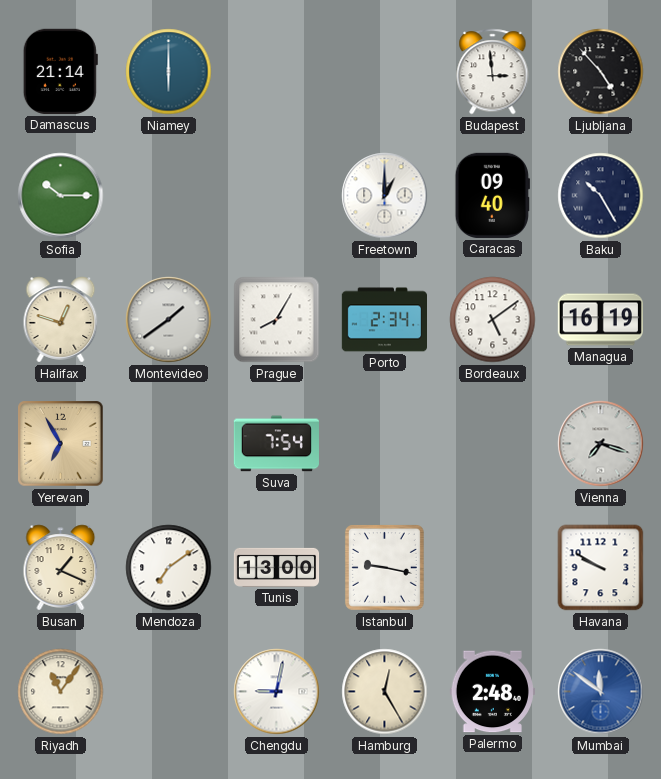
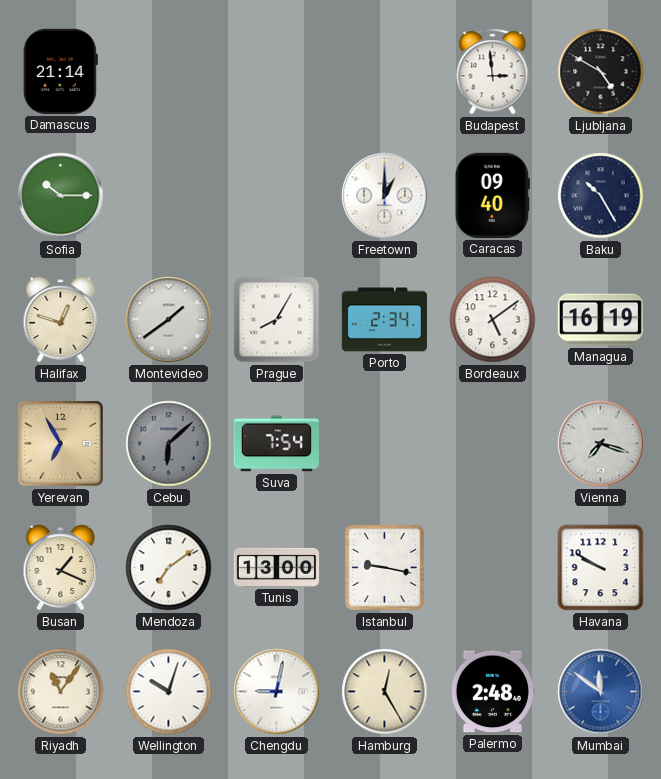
Niamey: 6:00 -> none (169, 72)
Ljubljana: 4:53 -> 4:50 (601, 72)
Cebu: none -> 6:08 (169, 444)
Wellington: none -> 10:03 (169, 692)
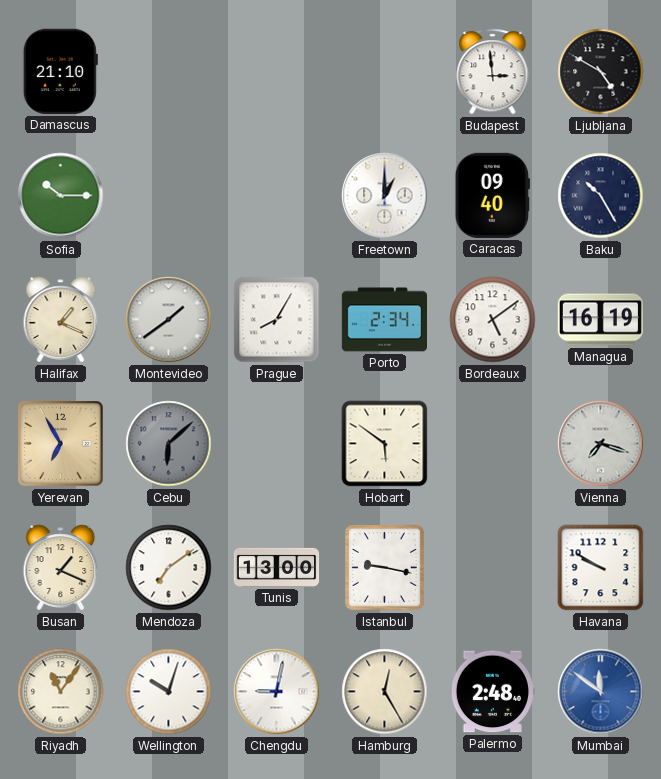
Damascus: 21:14 -> 21:10 (60, 71)
Halifax: 12:48 -> 1:19 (61, 320)
Suva: 7:54 -> none (276, 444)
Hobart: none -> 5:51 (385, 444)
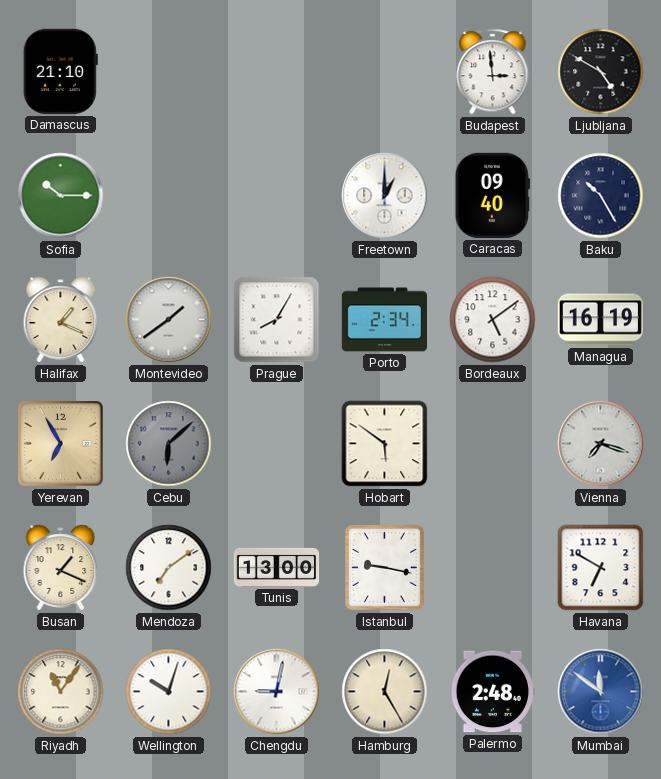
Havana: 9:50 -> 6:50 (601, 568)
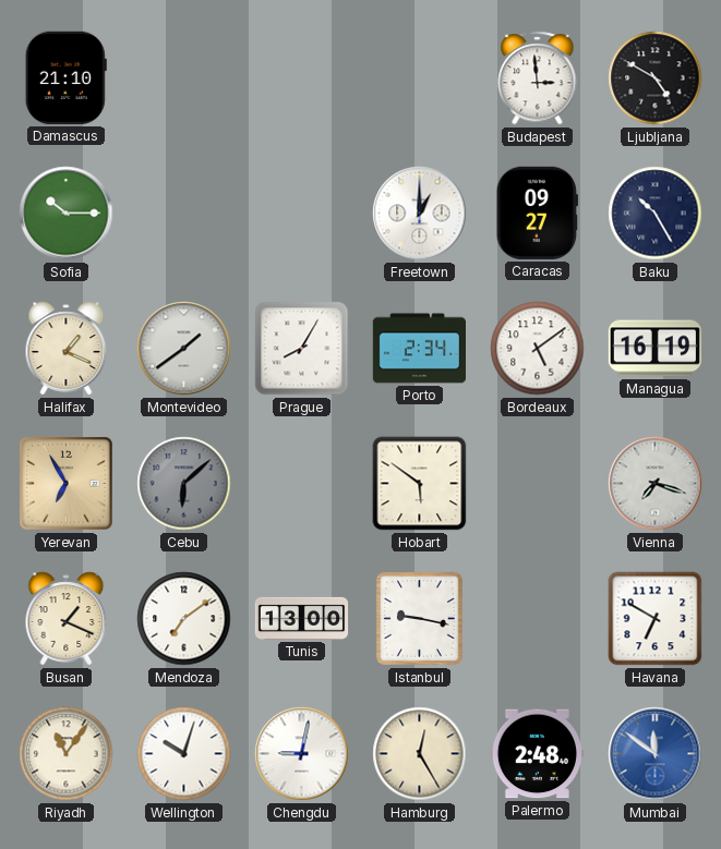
Caracas: 09:40 -> 09:27 (537, 213)
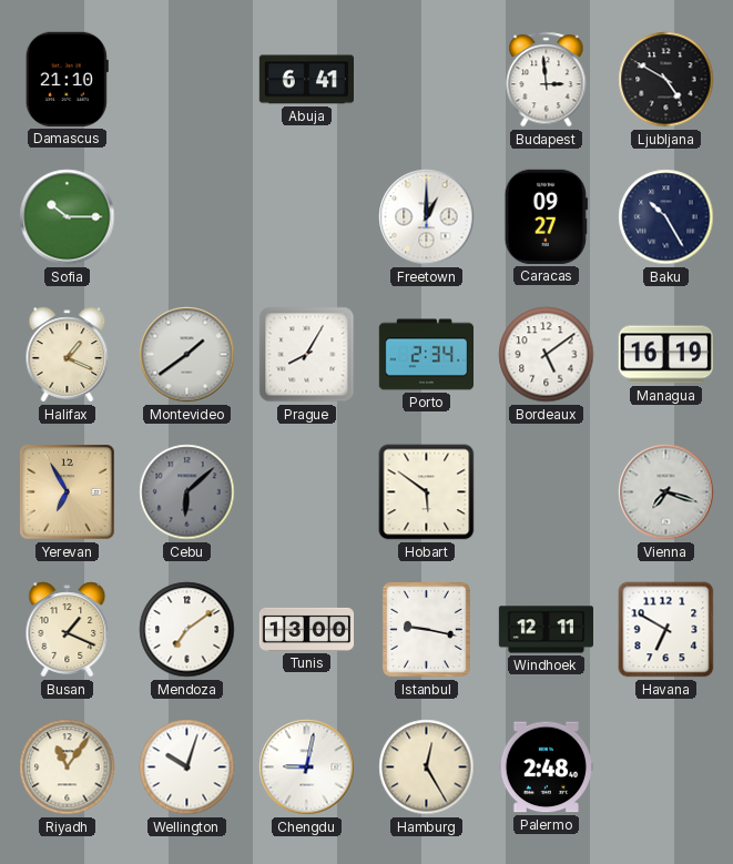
Abuja: none -> 6:41 (306, 80)
Windhoek: none -> 12:11 (546, 630)
Mumbai: 11:51 -> none (656, 754)
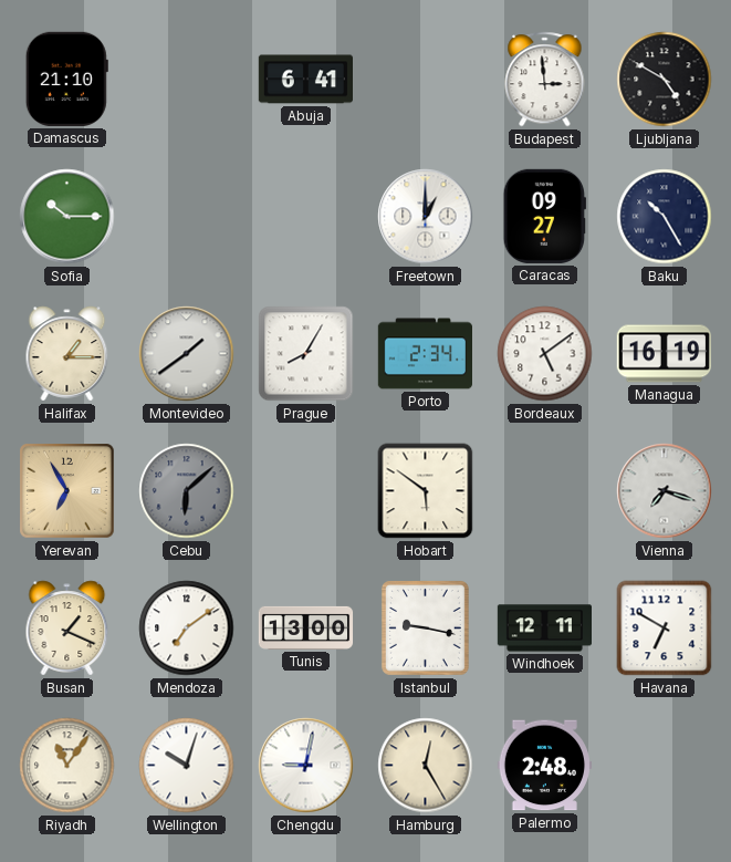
Halifax: 1:19 -> 1:15 (67, 354)
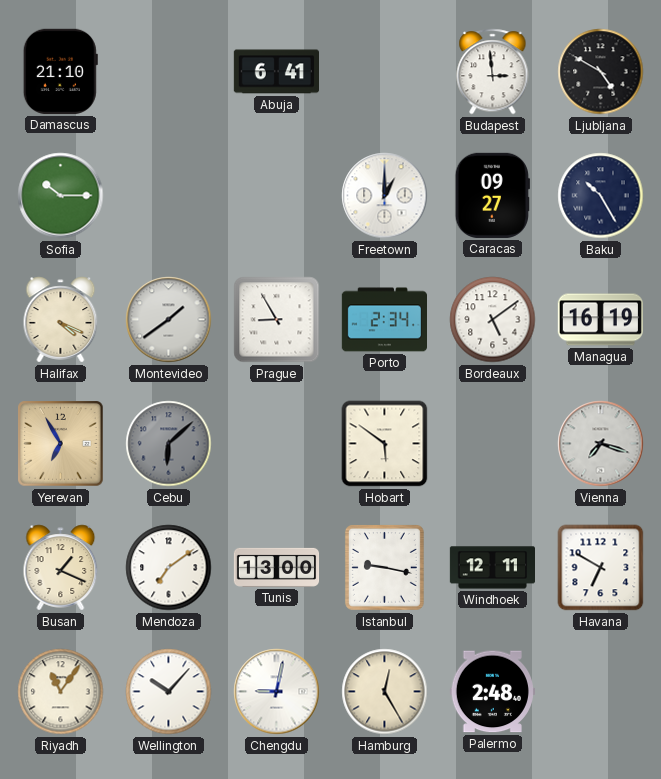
Halifax: 1:15 -> 4:19 (61, 320)
Prague: 8:05 -> 8:55 (277, 320)
Wellington: 10:03 -> 10:07 (169, 692)
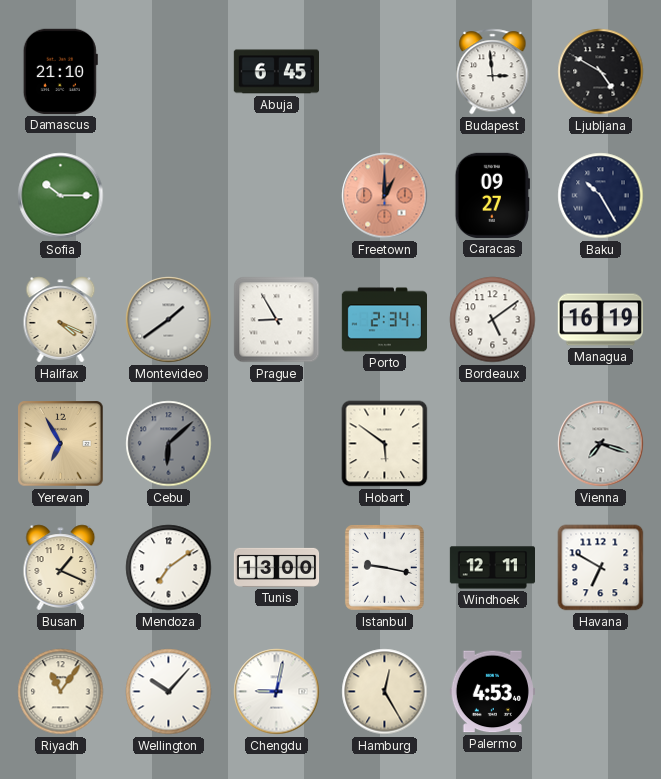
Abuja: 6:41 -> 6:45 (276, 72)
Freetown dial: white -> salmon (385, 196)
Palermo: 2:48 -> 4:53 (492, 692)
